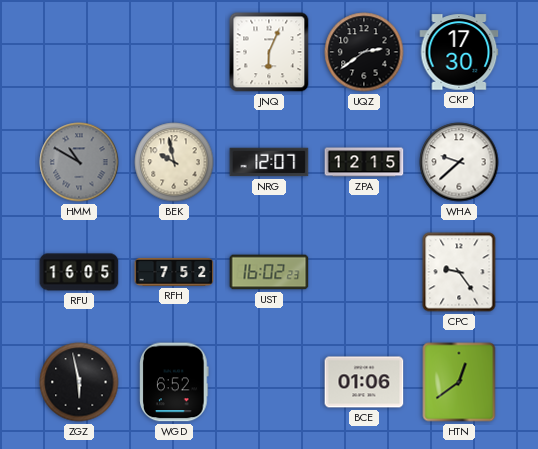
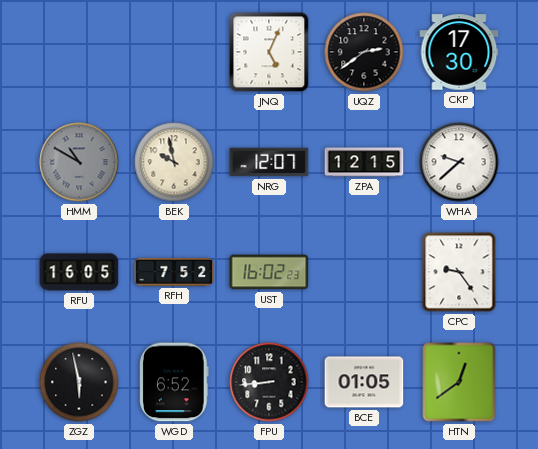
JNQ: 6:04 -> 5:04 (269, 52)
FPU: none -> 8:44 (269, 382)
BCE: 01:06 -> 01:05 (364, 382)
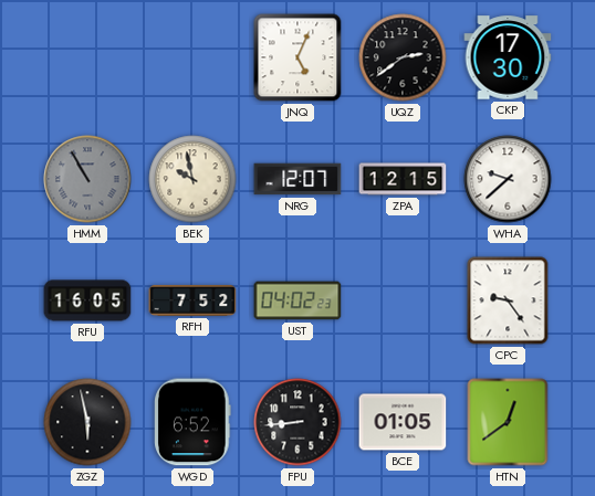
HMM: 10:50 -> 10:55 (87, 179)
UST: 16:02 -> 04:02 (297, 300)
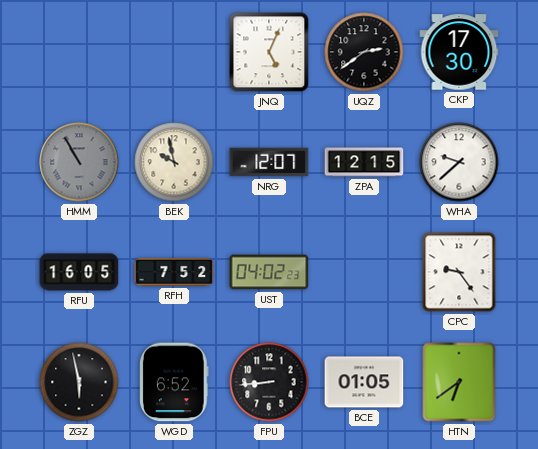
HTN: 12:39 -> 6:39 (459, 382)
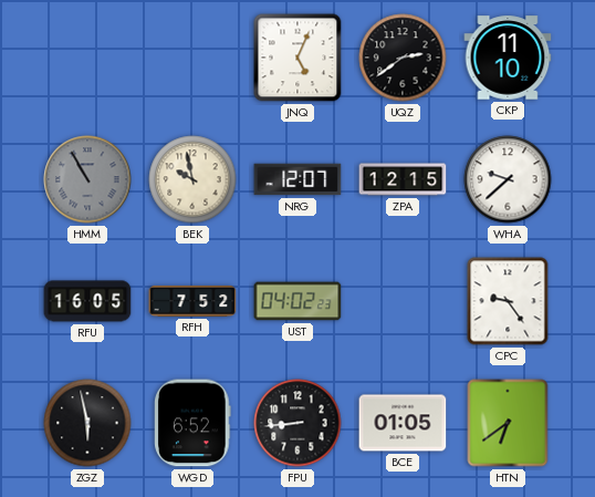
CKP: 17:30 -> 11:10 (508, 58)
